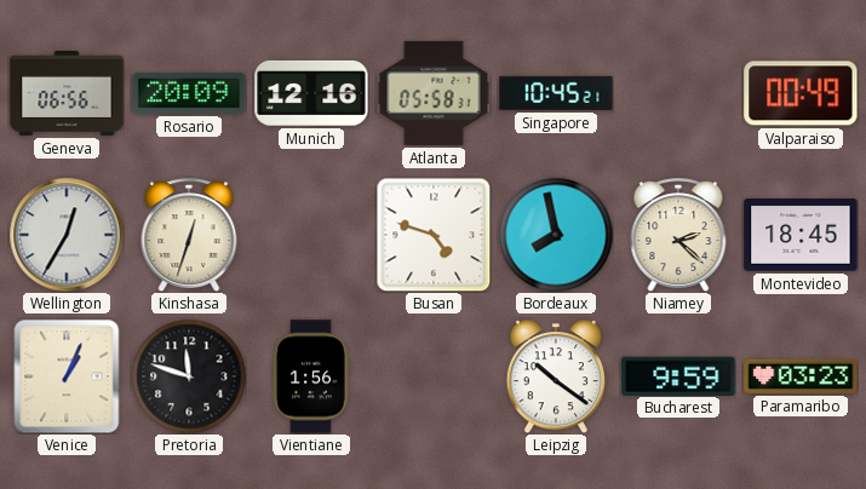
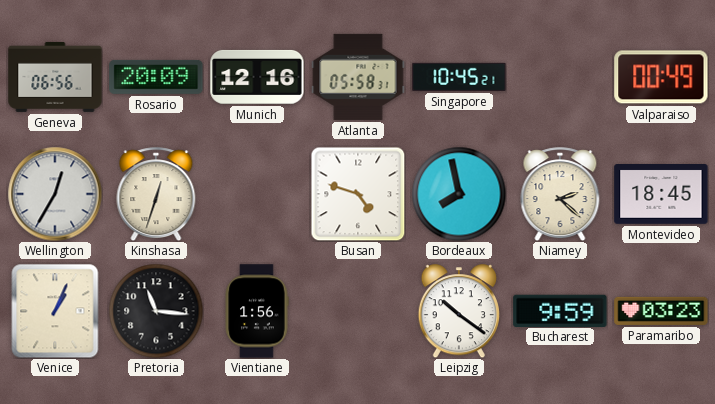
Pretoria: 11:48 -> 11:16 (156, 311)
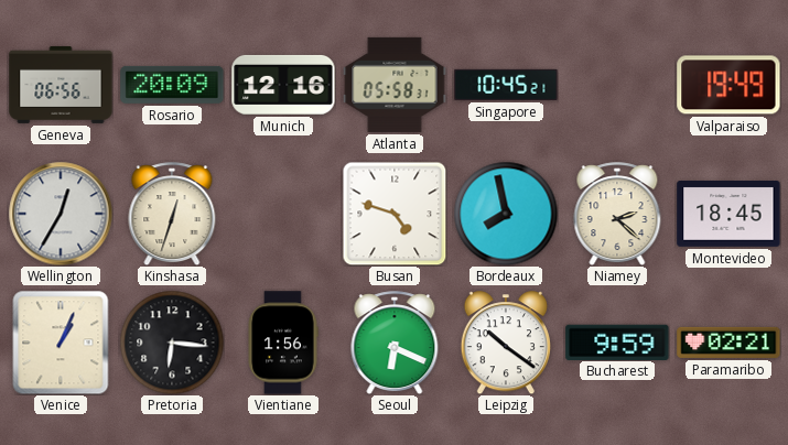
Valparaiso: 00:49 -> 19:49 (728, 85)
Pretoria: 11:16 -> 6:16 (172, 343)
Seoul: none -> 6:19 (395, 343)
Paramaribo: 03:23 -> 02:21 (728, 343)
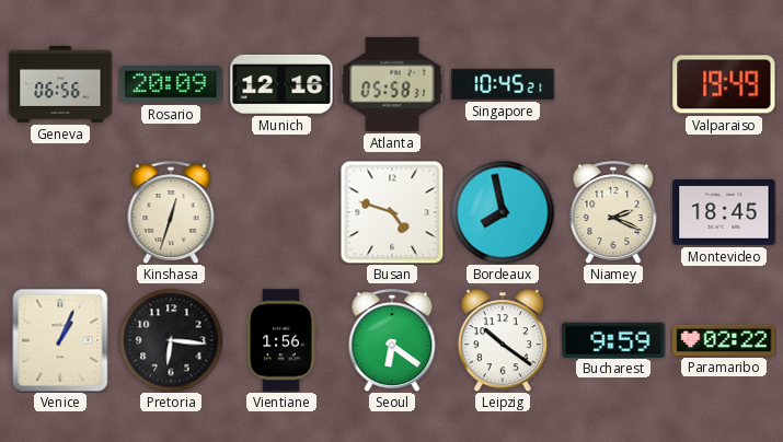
Wellington: 12:35 -> none (61, 214)
Niamey: 2:22 -> 2:19 (613, 212)
Seoul: 6:19 -> 6:21 (392, 340)
Paramaribo: 02:21 -> 02:22 (724, 340)
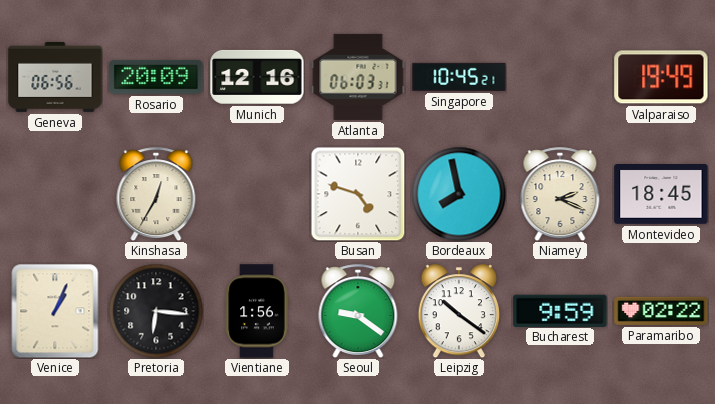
Atlanta: 05:58 -> 06:03 (358, 77)
Kinshasa: 12:33 -> 12:35 (156, 194)
Seoul: 6:21 -> 9:21 (358, 311)
